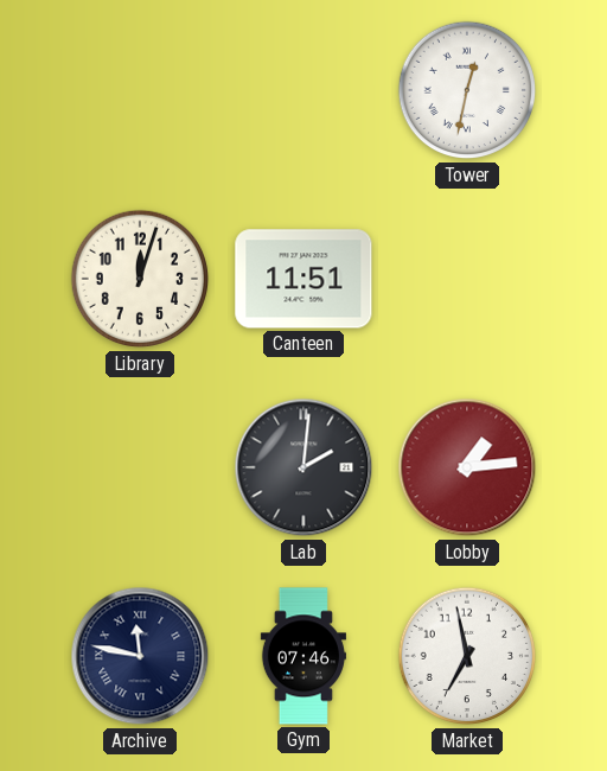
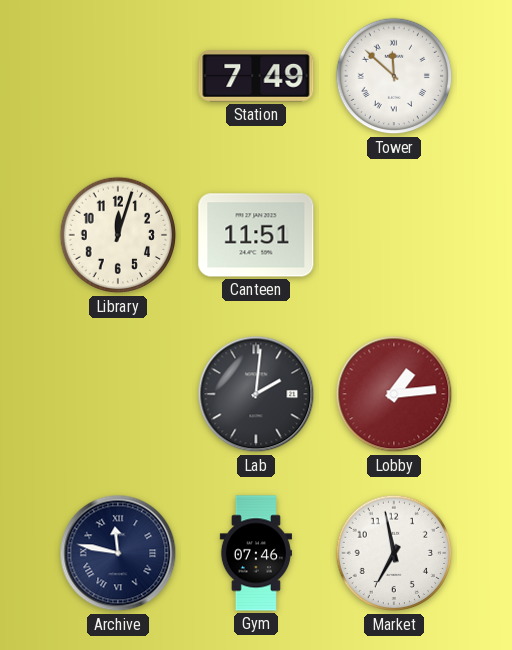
Station: none -> 7:49 (256, 76)
Tower: 12:32 -> 11:52 (394, 76)
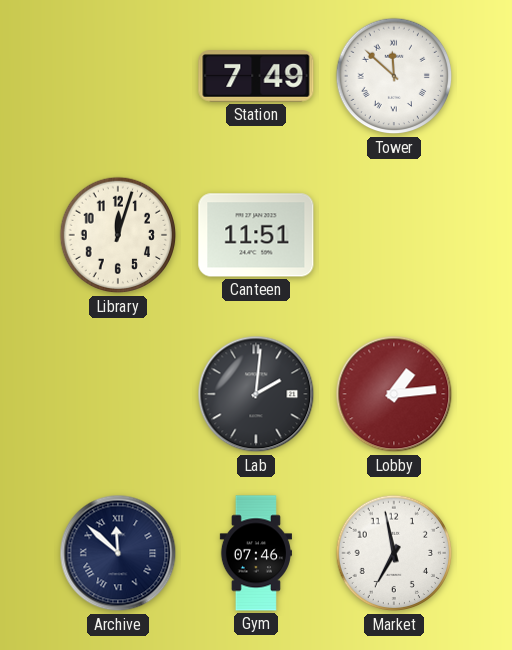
Archive: 11:47 -> 11:52 (118, 553)
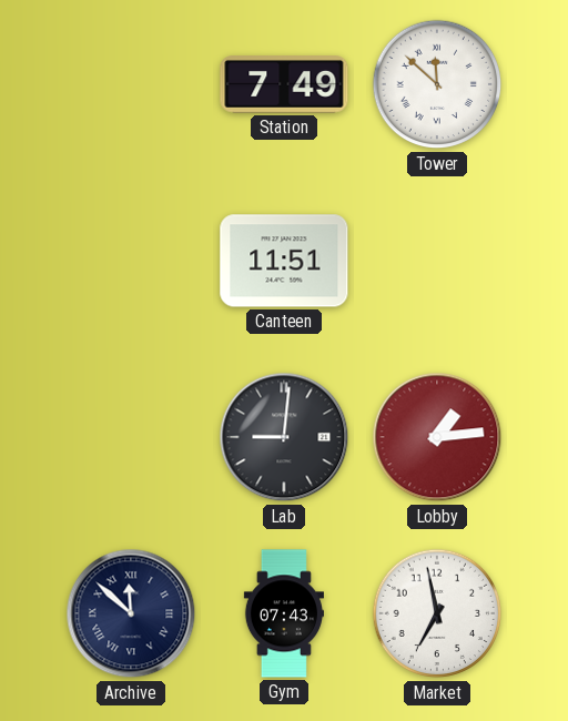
Library: 12:03 -> none (118, 235)
Lab: 2:01 -> 9:01 (284, 437)
Gym: 07:46 -> 07:43 (284, 613)
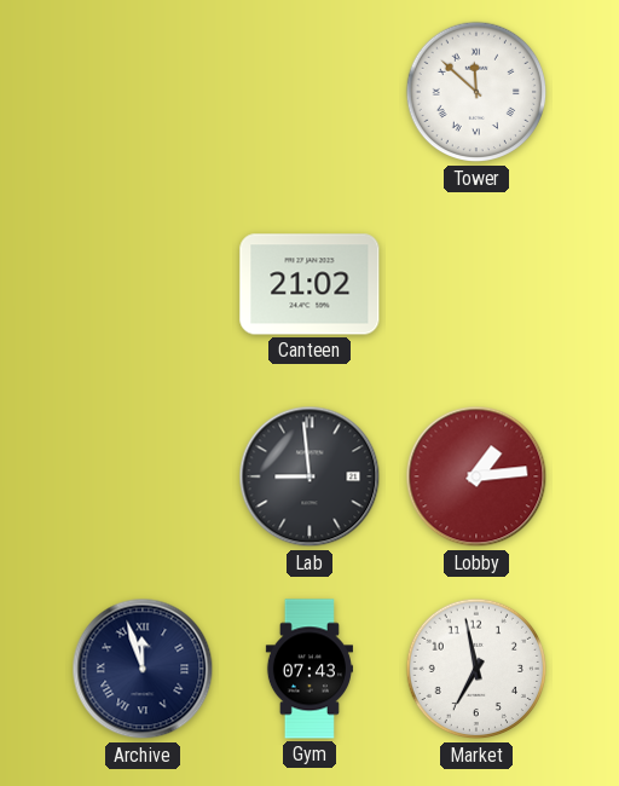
Station: 7:49 -> none (284, 84)
Canteen: 11:51 -> 21:02 (309, 284)
Lab: 9:01 -> 8:59 (309, 476)
Archive: 11:52 -> 11:57 (143, 669)
